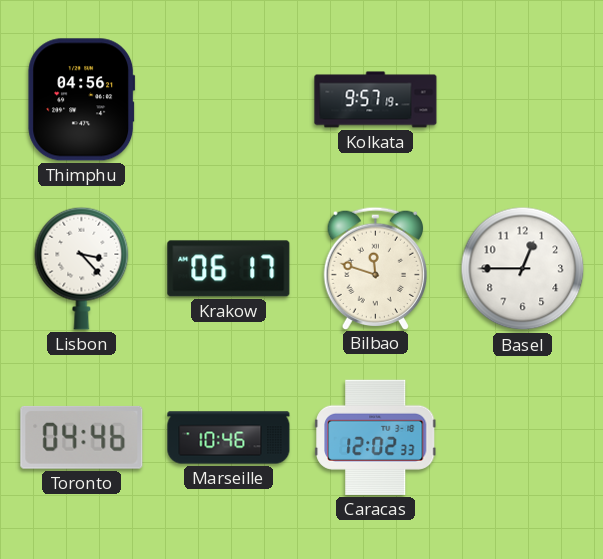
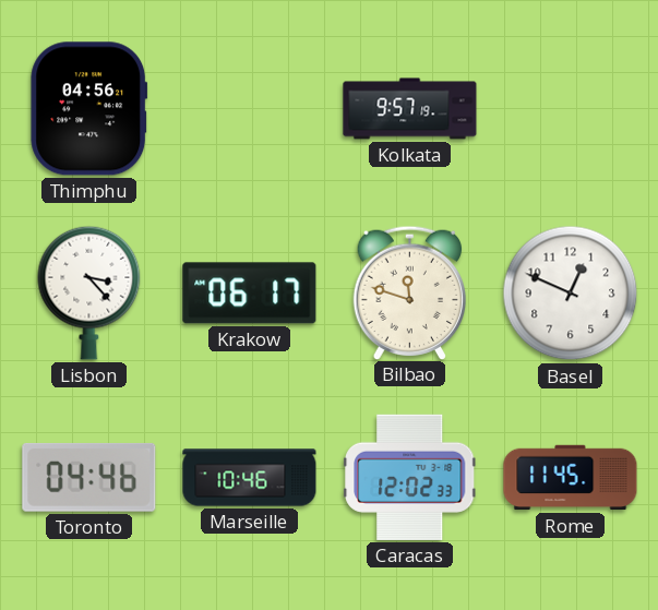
Basel: 12:45 -> 12:49 (571, 294)
Rome: none -> 11:45 (571, 478)
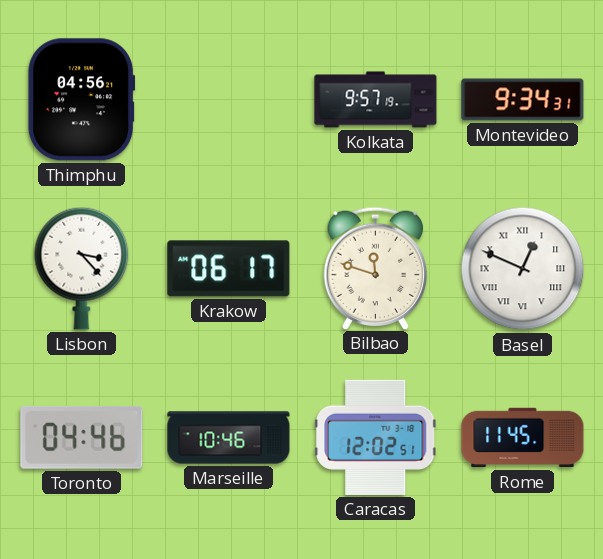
Montevideo: none -> 9:34 (523, 100)
Basel numerals: Arabic -> Roman (523, 269)
Caracas: 12:02:33 -> 12:02:51 (376, 437)
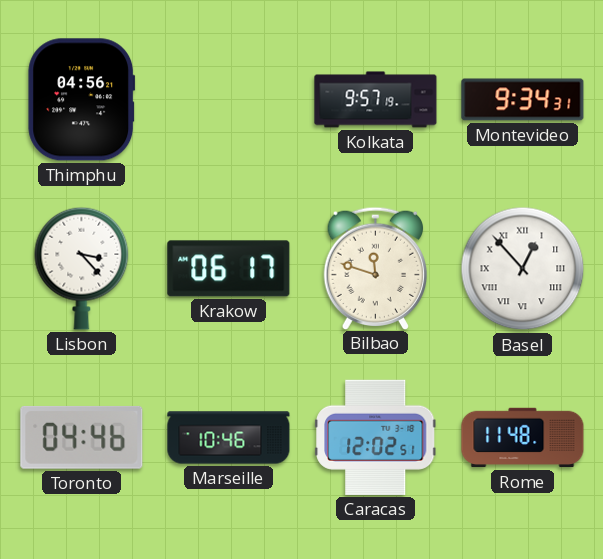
Basel: 12:49 -> 12:53 (523, 269)
Rome: 11:45 -> 11:48 (523, 438)
